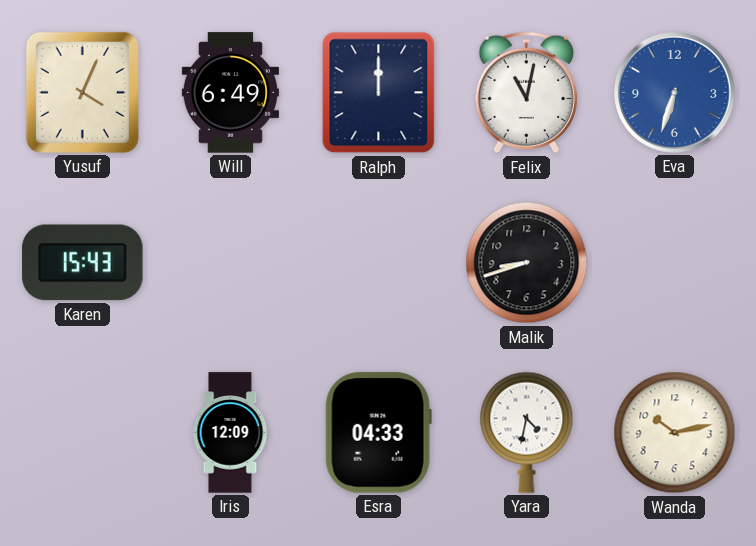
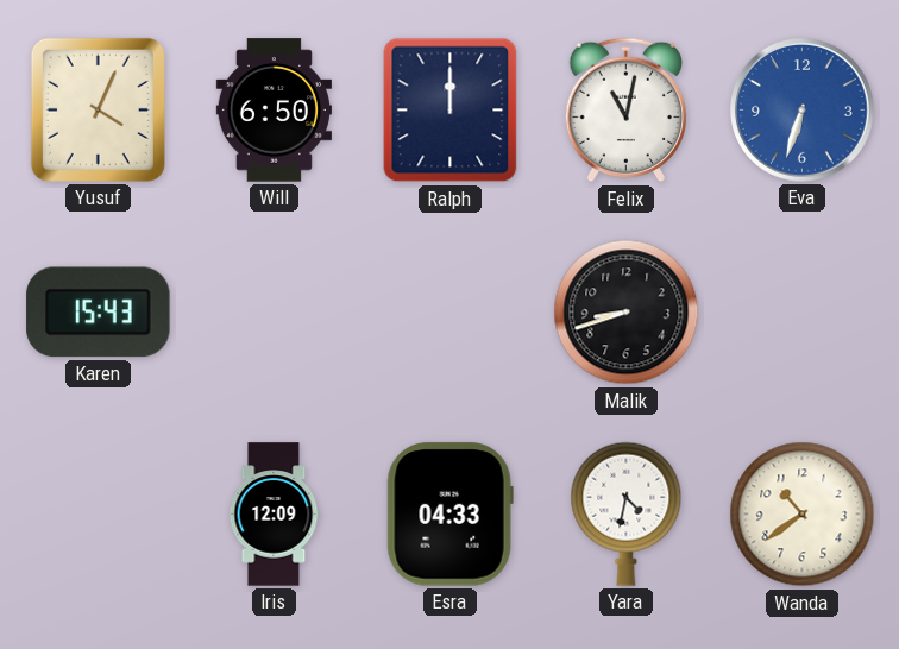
Will: 6:49 -> 6:50 (274, 111)
Wanda: 10:13 -> 10:39 (803, 515)
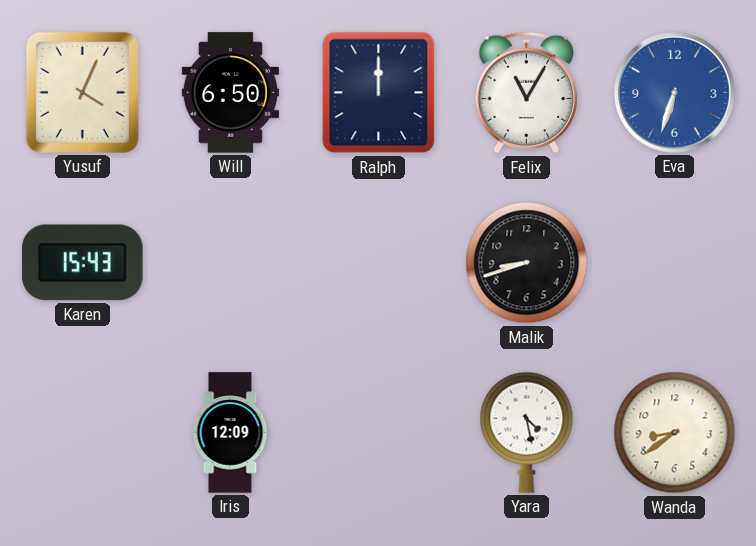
Felix: 11:02 -> 11:05 (527, 93)
Esra: 04:33 -> none (449, 515)
Yara: 4:32 -> 4:28 (527, 432)
Wanda: 10:39 -> 8:39 (675, 433)
